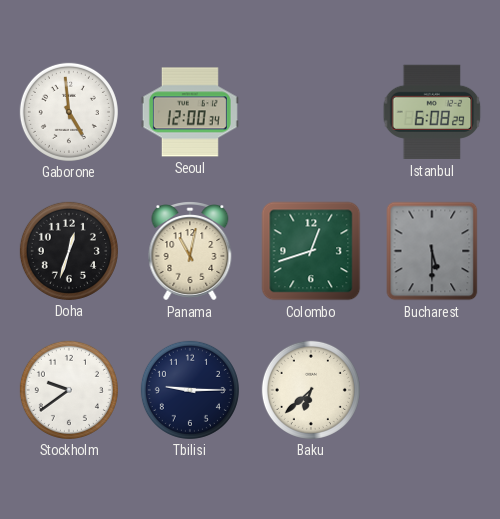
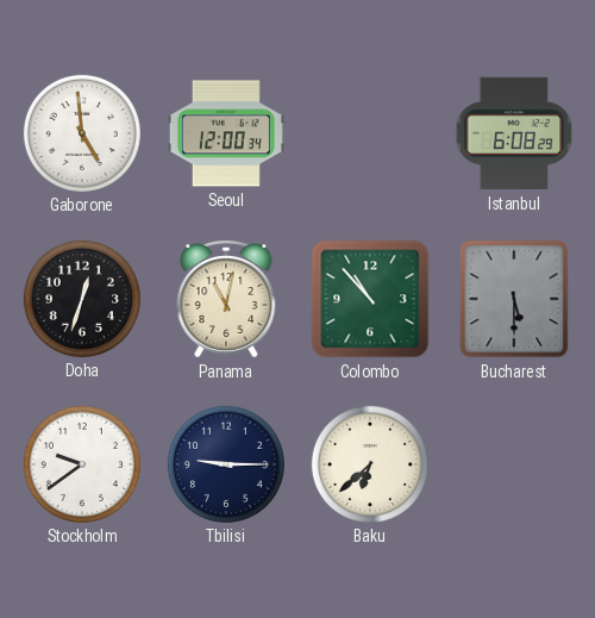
Colombo: 12:42 -> 10:53 (370, 299)
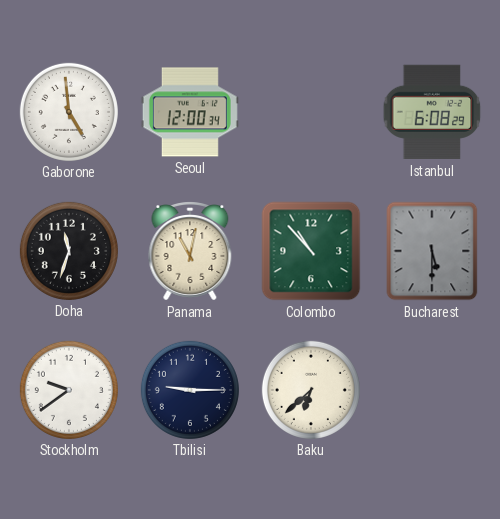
Doha: 12:33 -> 11:33 (69, 251)
